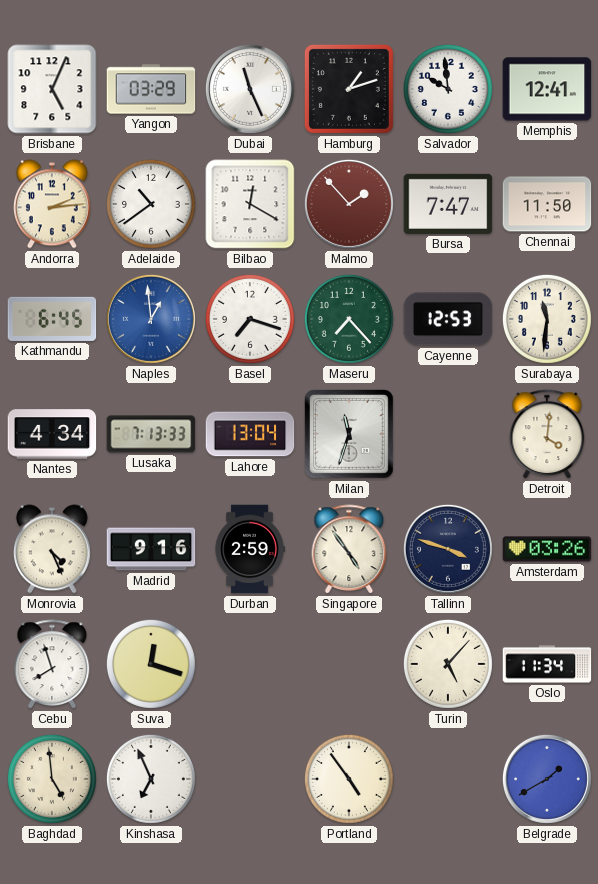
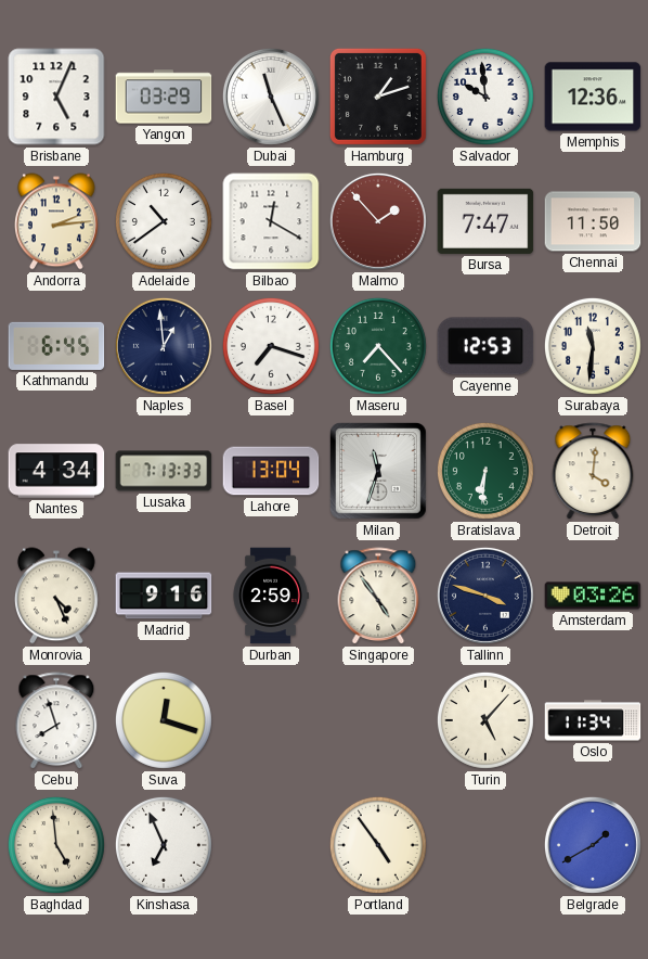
Memphis: 12:41 -> 12:36 (593, 97)
Naples dial: blue -> navy (164, 346)
Bratislava: none -> 6:31 (485, 471)
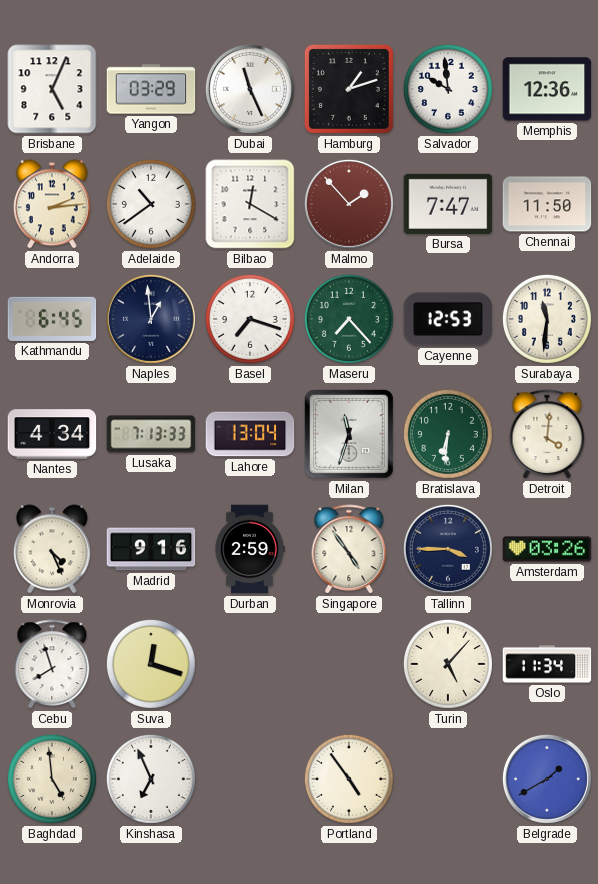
Tallinn: 3:48 -> 3:45 (448, 549)
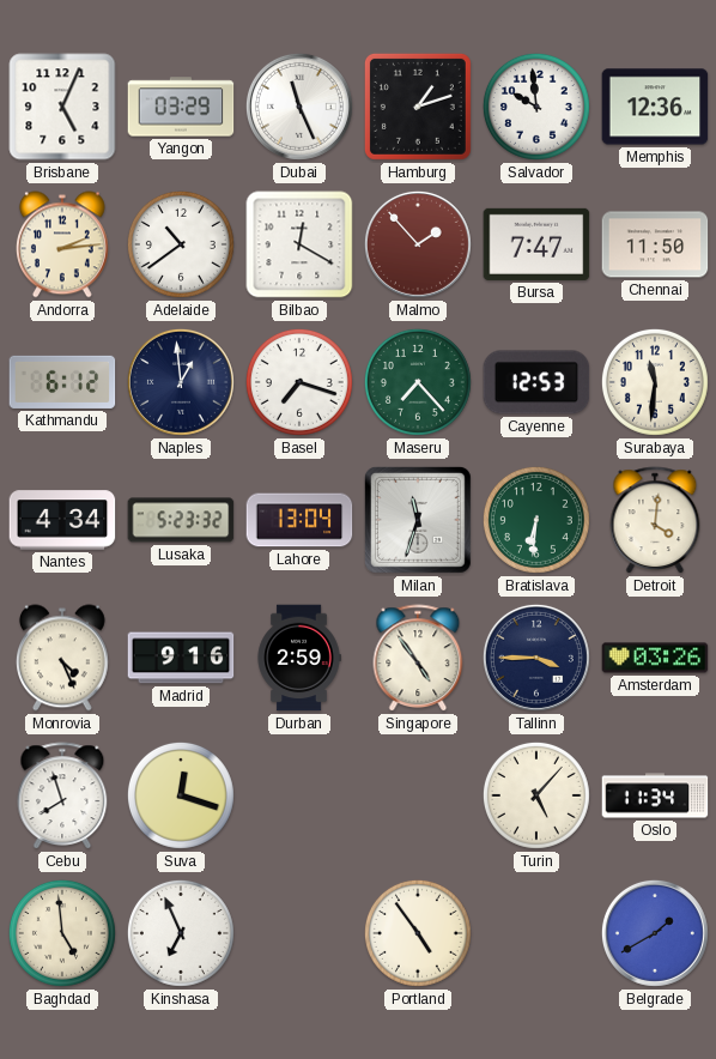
Kathmandu: 6:45 -> 6:12 (62, 382)
Lusaka: 7:13 -> 5:23 (181, 520)
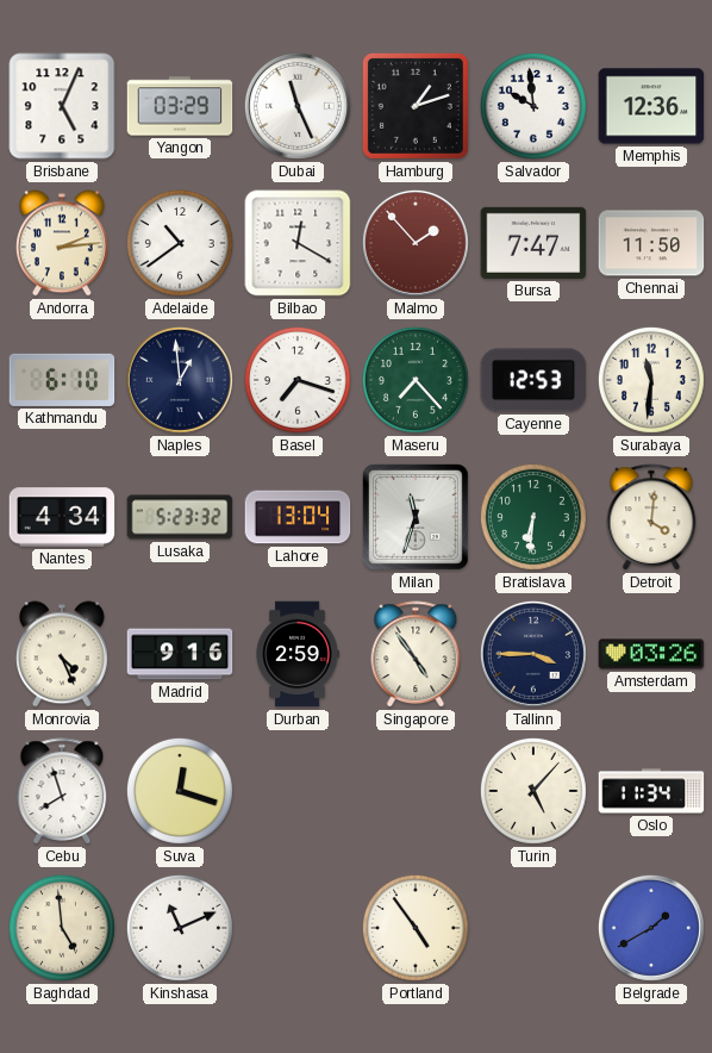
Kathmandu: 6:12 -> 6:10 (62, 380)
Kinshasa: 6:56 -> 11:11 (180, 928)
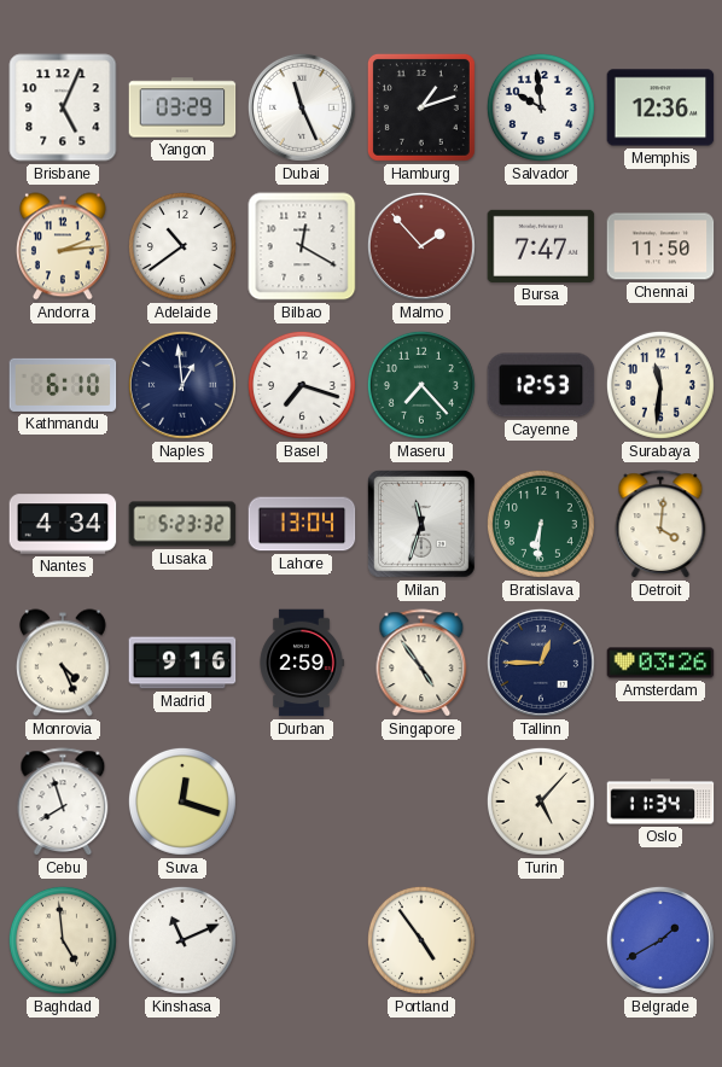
Tallinn: 3:45 -> 12:45 (541, 663)
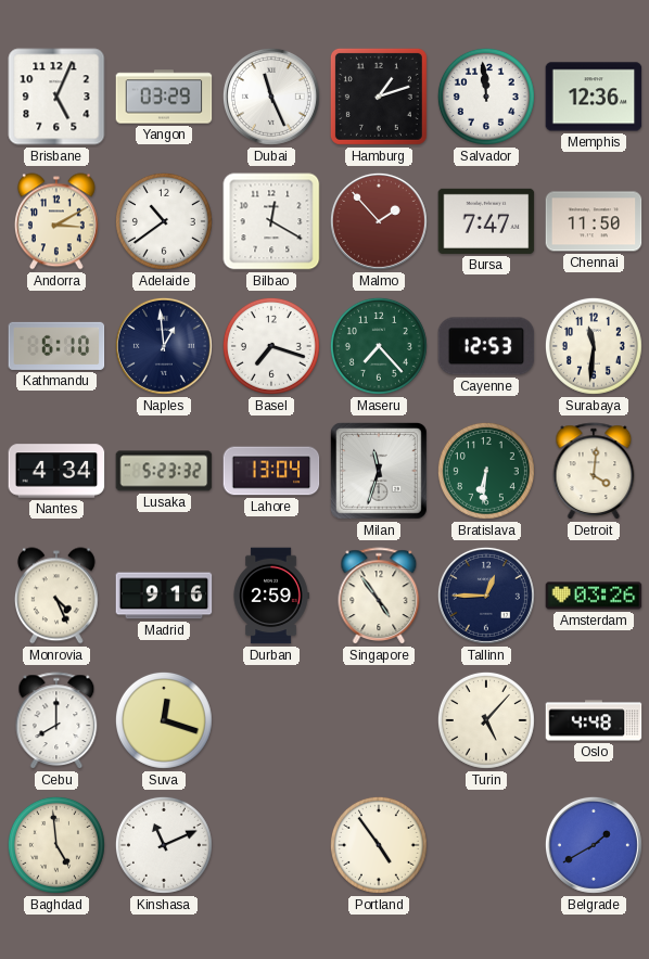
Salvador: 9:59 -> 11:59 (486, 97)
Andorra: 2:14 -> 3:10 (56, 221)
Cebu: 7:57 -> 8:00 (56, 721)
Oslo: 11:34 -> 4:48 (594, 720)
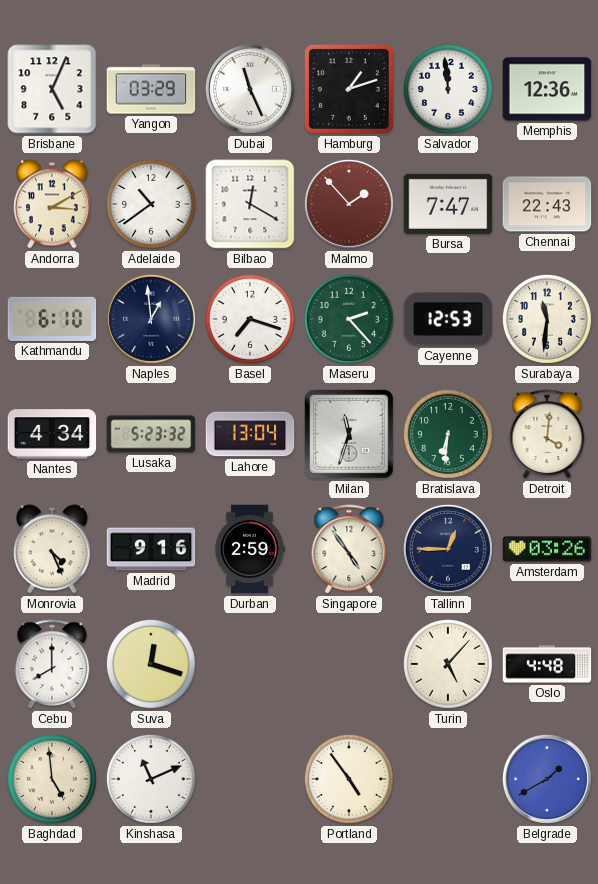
Chennai: 11:50 -> 22:43 (547, 204)
Maseru: 7:23 -> 2:23 (349, 319)
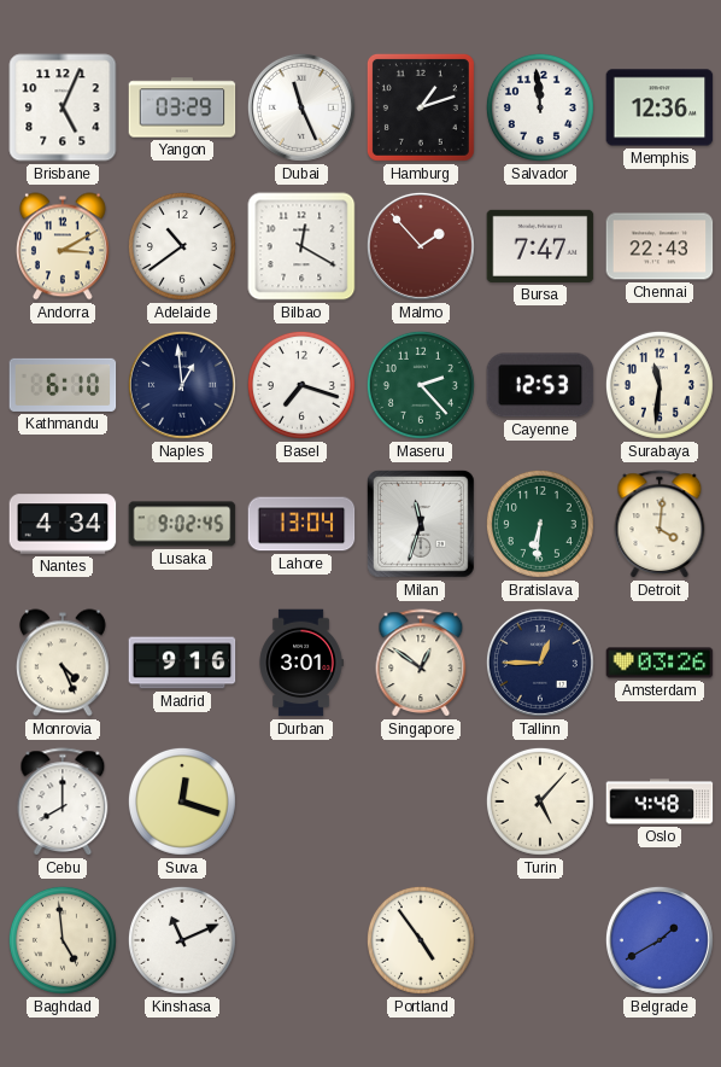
Lusaka: 5:23 -> 9:02 (182, 524)
Durban: 2:59 -> 3:01 (301, 663)
Singapore: 4:54 -> 12:51 (421, 664)
